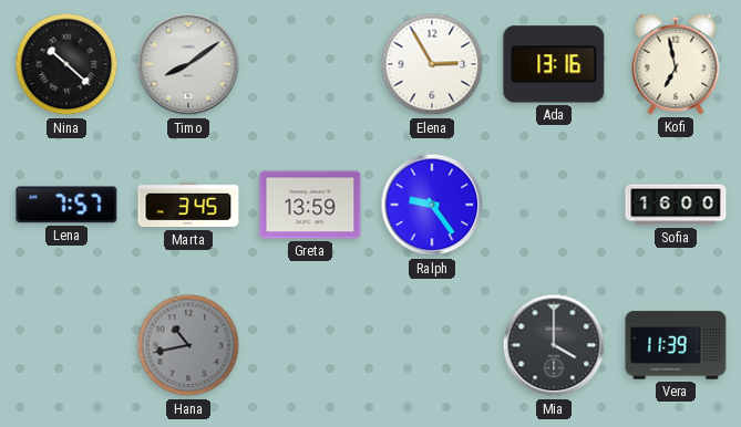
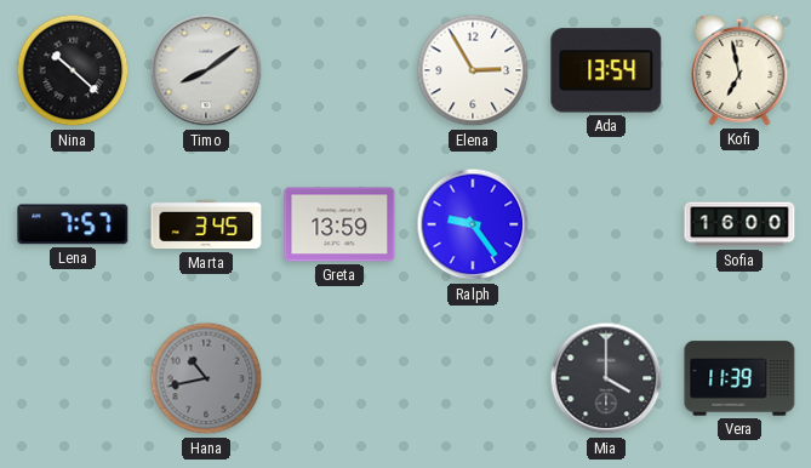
Ada: 13:16 -> 13:54 (606, 70)
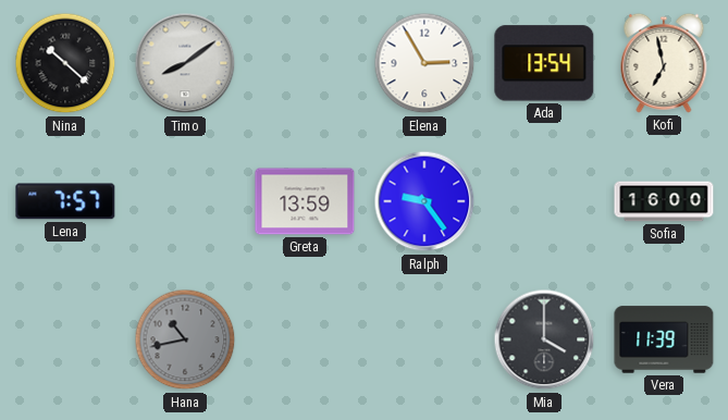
Marta: 3:45 -> none (206, 224)
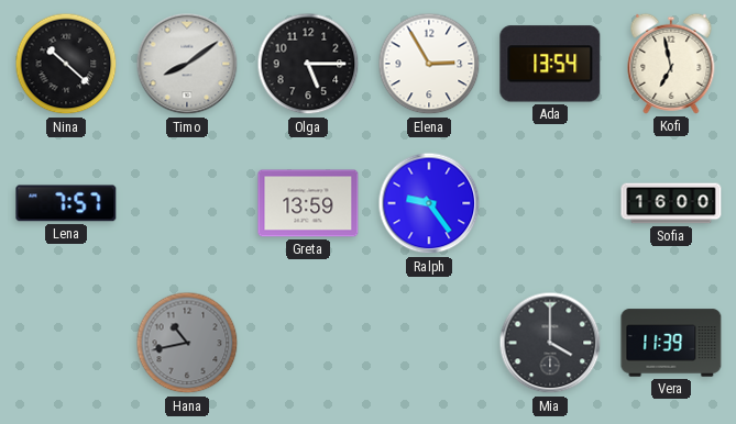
Olga: none -> 5:15 (308, 64)
